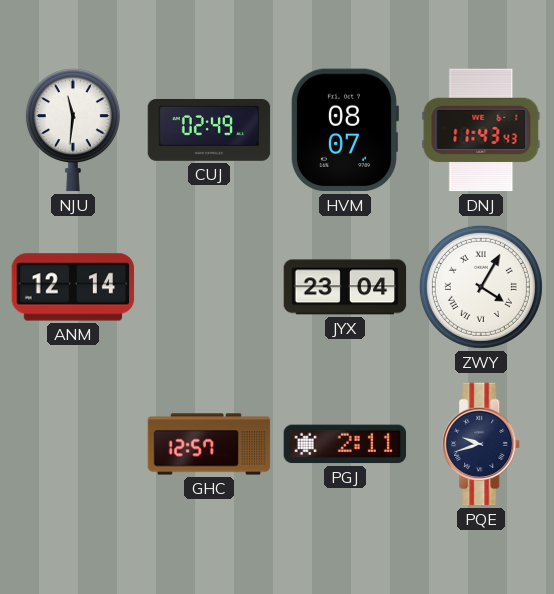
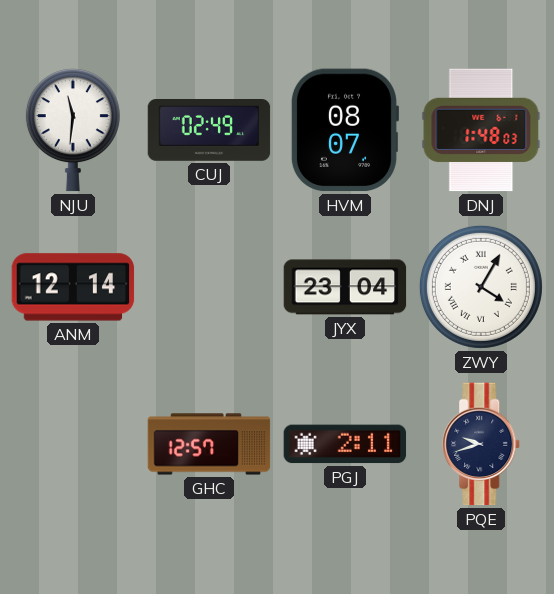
DNJ: 11:43 -> 1:48 (481, 130)
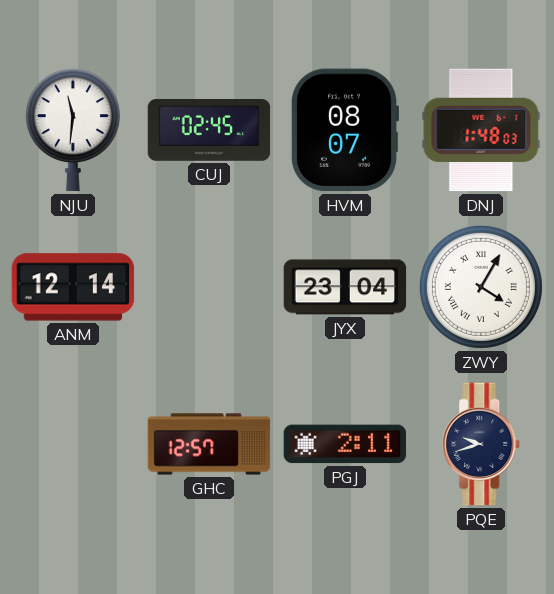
CUJ: 02:49 -> 02:45 (209, 131)
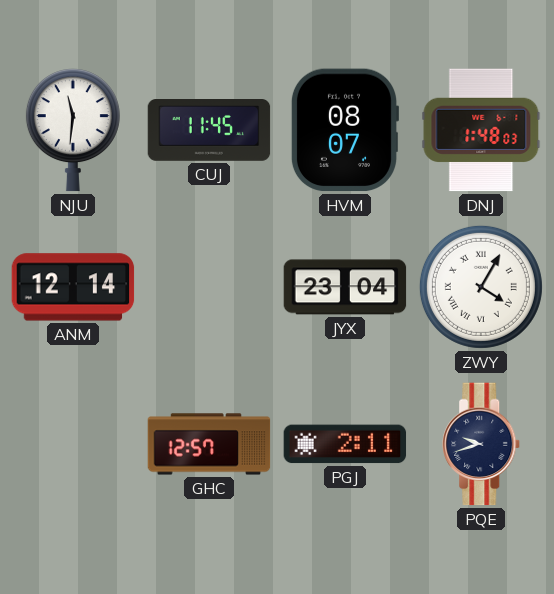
CUJ: 02:45 -> 11:45 (209, 131)
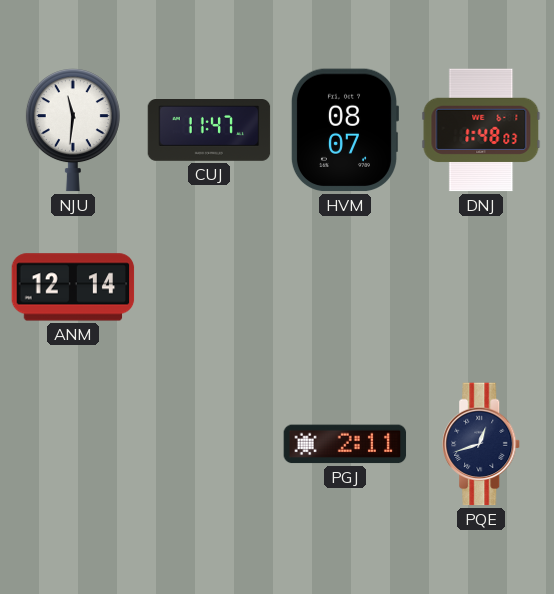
CUJ: 11:45 -> 11:47 (209, 131)
JYX: 23:04 -> none (345, 287)
ZWY: 4:05 -> none (481, 287)
GHC: 12:57 -> none (209, 444)
PQE: 9:42 -> 12:42 (482, 444)
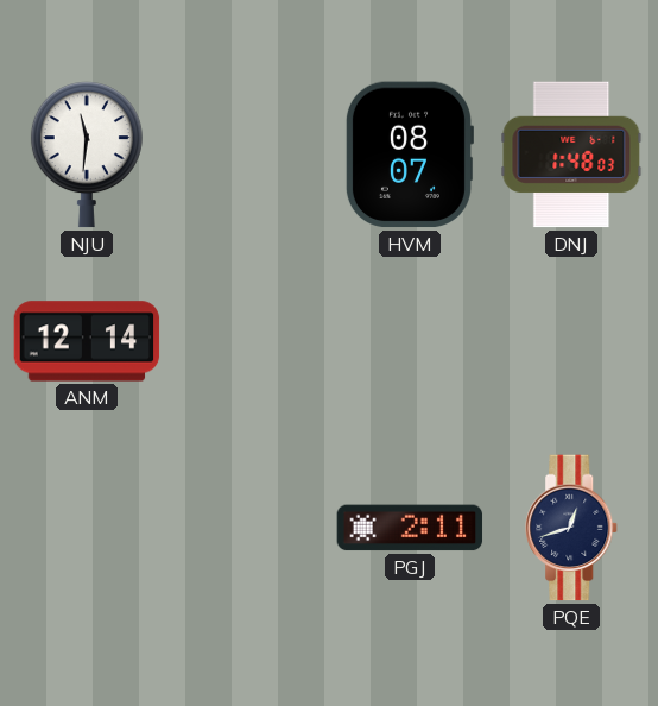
CUJ: 11:47 -> none (209, 131)
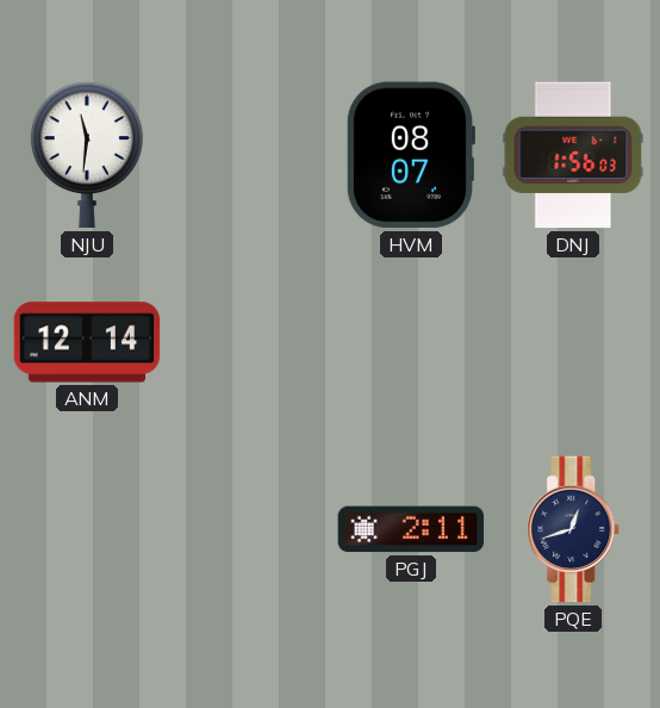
DNJ: 1:48 -> 1:56 (573, 155)
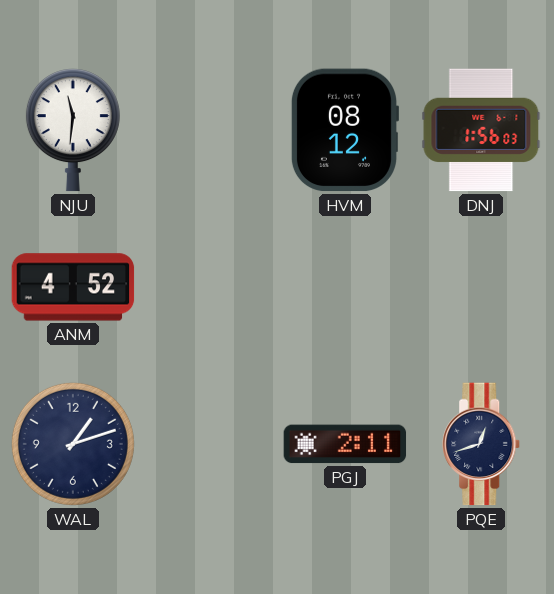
HVM: 08:07 -> 08:12 (344, 130)
ANM: 12:14 -> 4:52 (73, 287)
WAL: none -> 1:12 (73, 444)
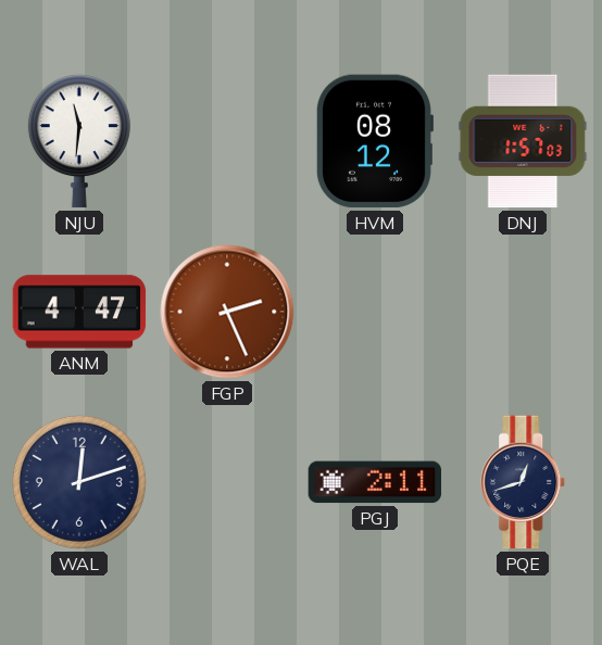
DNJ: 1:56 -> 1:57 (523, 141)
ANM: 4:52 -> 4:47 (79, 312)
FGP: none -> 2:26 (227, 312)
WAL: 1:12 -> 12:12 (79, 482)
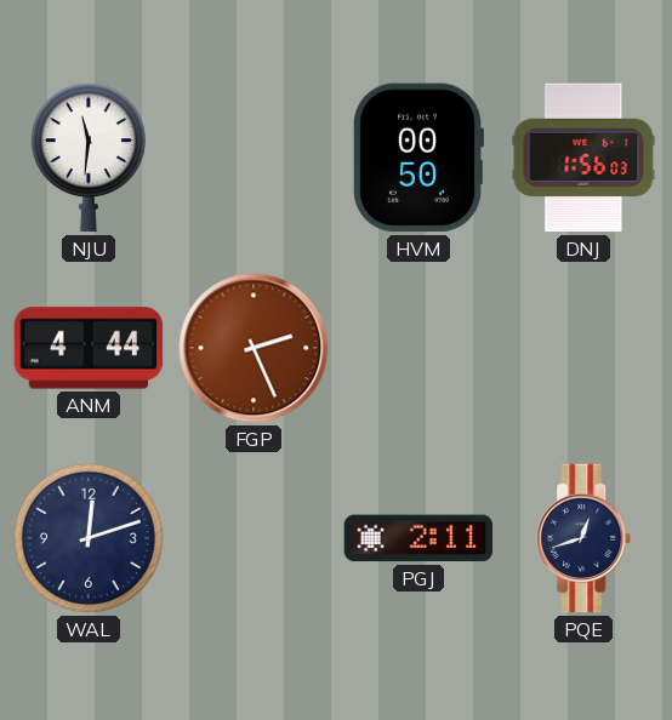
HVM: 08:12 -> 00:50 (417, 158)
DNJ: 1:57 -> 1:56 (583, 158)
ANM: 4:47 -> 4:44 (89, 348)
